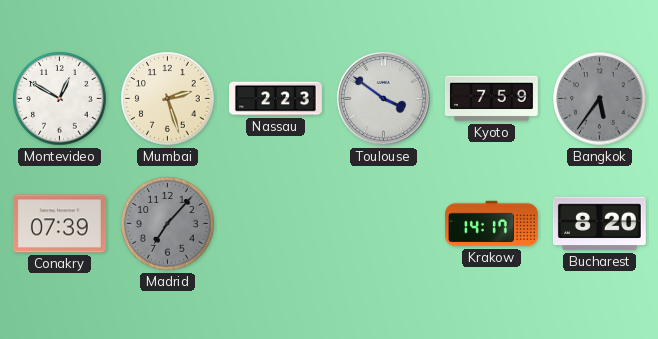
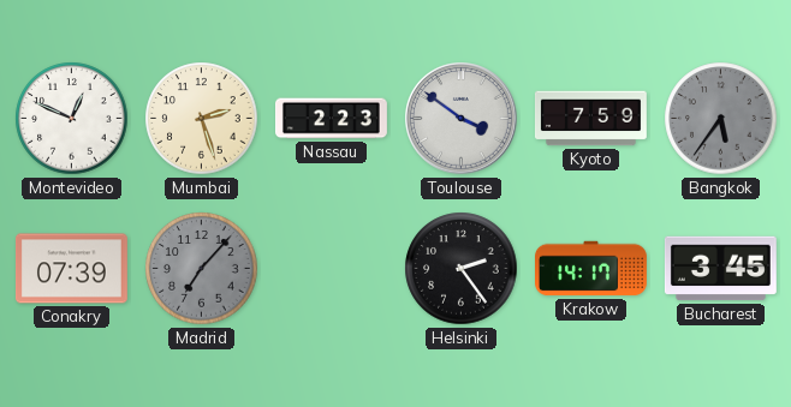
Montevideo: 12:50 -> 12:49 (72, 119)
Helsinki: none -> 2:24 (462, 269)
Bucharest: 8:20 -> 3:45 (720, 269)
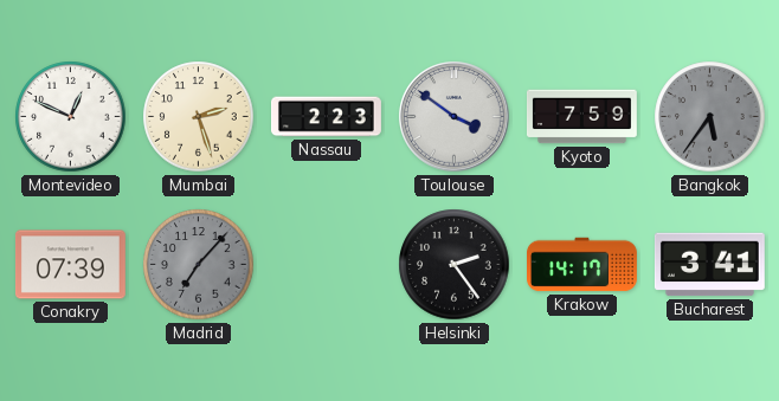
Bucharest: 3:45 -> 3:41 (709, 265)
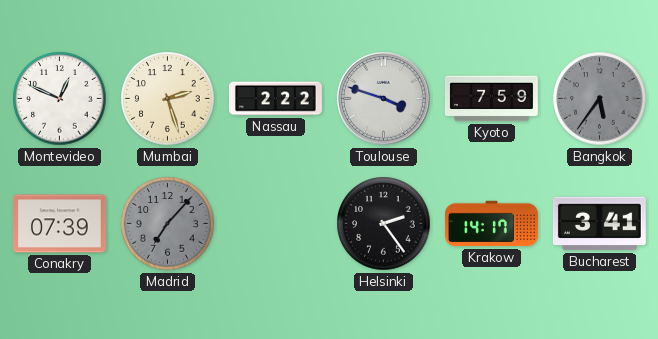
Nassau: 2:23 -> 2:22 (276, 99)
Toulouse: 3:51 -> 3:48 (384, 99)
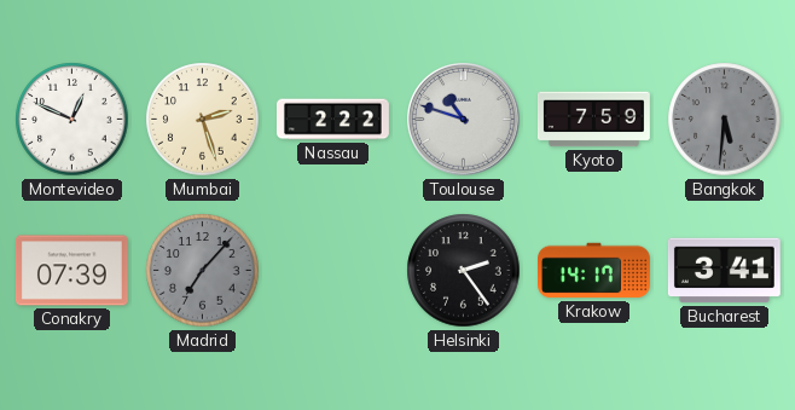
Toulouse: 3:48 -> 10:48 (464, 120)
Bangkok: 5:36 -> 5:31 (725, 120)
